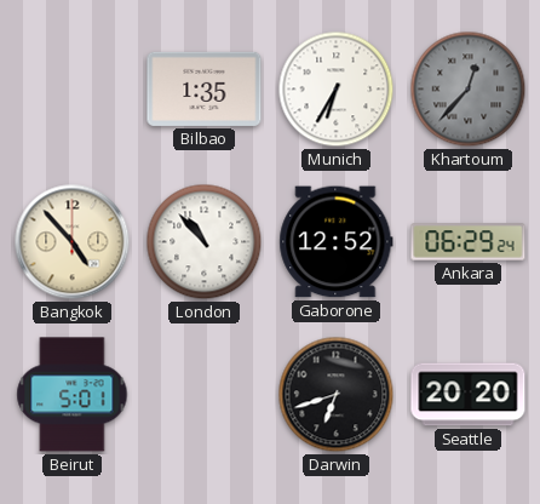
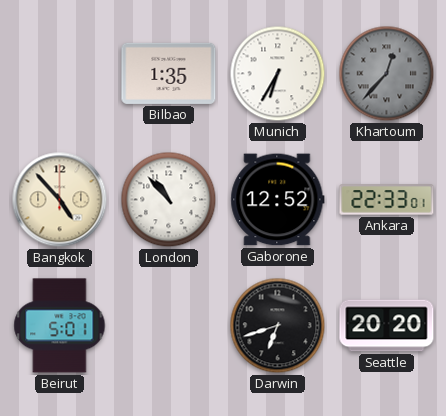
Ankara: 06:29 -> 22:33 (387, 200)
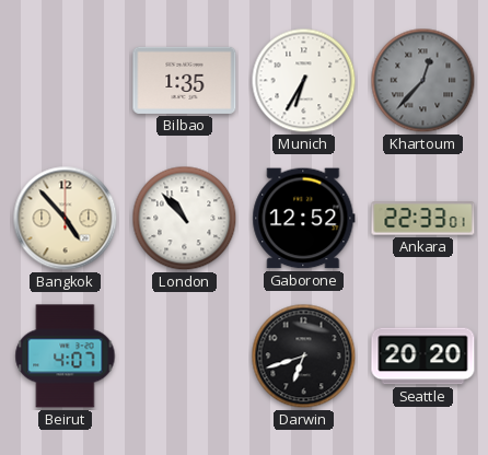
Beirut: 5:01 -> 4:07 (66, 357)
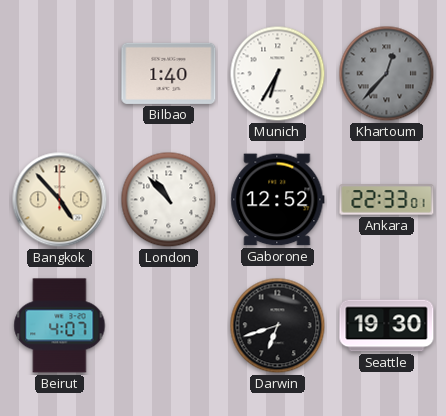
Bilbao: 1:35 -> 1:40 (169, 73)
Seattle: 20:20 -> 19:30 (387, 326)
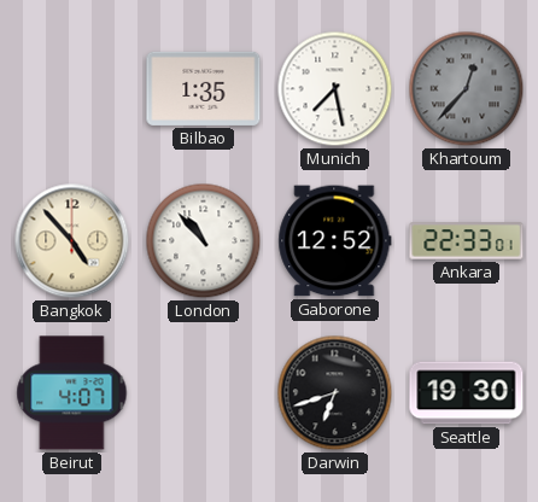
Bilbao: 1:40 -> 1:35 (204, 88)
Munich: 6:35 -> 7:28 (335, 89)
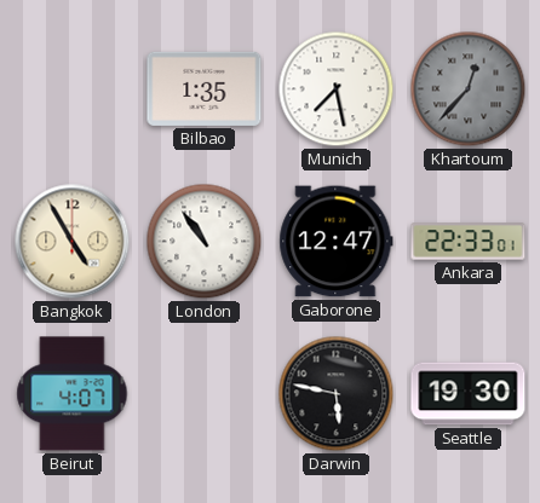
Bangkok: 4:53 -> 4:55 (73, 242)
London: 10:53 -> 10:54 (205, 242)
Gaborone: 12:52 -> 12:47 (337, 242)
Darwin: 6:42 -> 5:47 (337, 394)
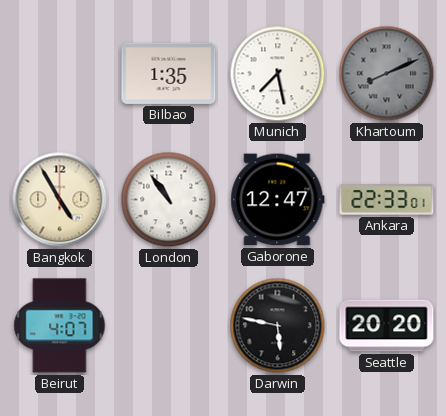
Khartoum: 12:37 -> 8:11 (387, 74)
Seattle: 19:30 -> 20:20 (387, 326)
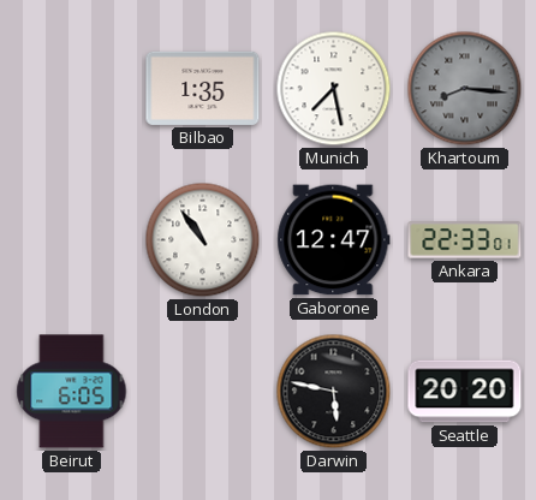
Khartoum: 8:11 -> 8:16 (465, 89)
Bangkok: 4:55 -> none (60, 200)
Beirut: 4:07 -> 6:05 (72, 392)
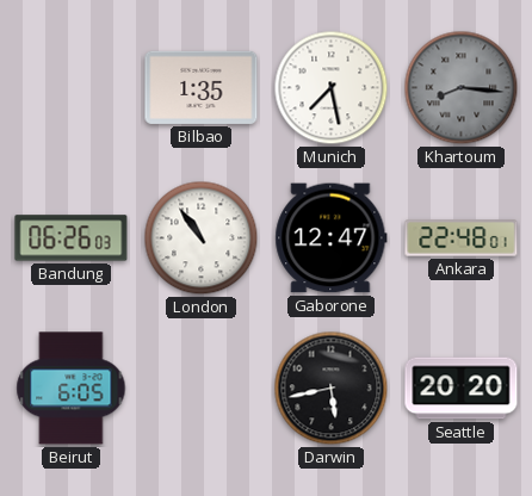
Bandung: none -> 06:26 (72, 238)
Ankara: 22:33 -> 22:48 (462, 238)
Darwin: 5:47 -> 5:43 (332, 389)
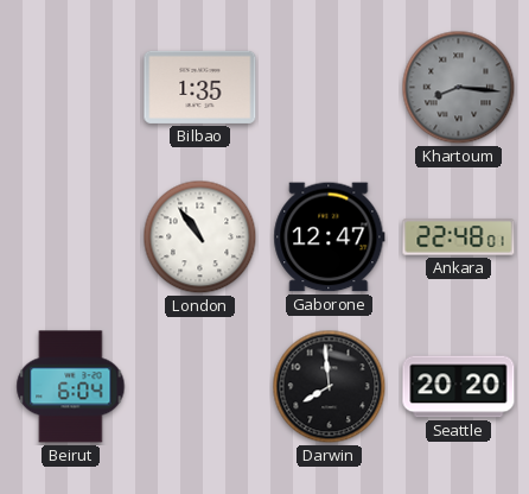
Munich: 7:28 -> none (332, 88)
Bandung: 06:26 -> none (72, 238)
Beirut: 6:05 -> 6:04 (71, 387)
Darwin: 5:43 -> 7:59 (330, 387)
